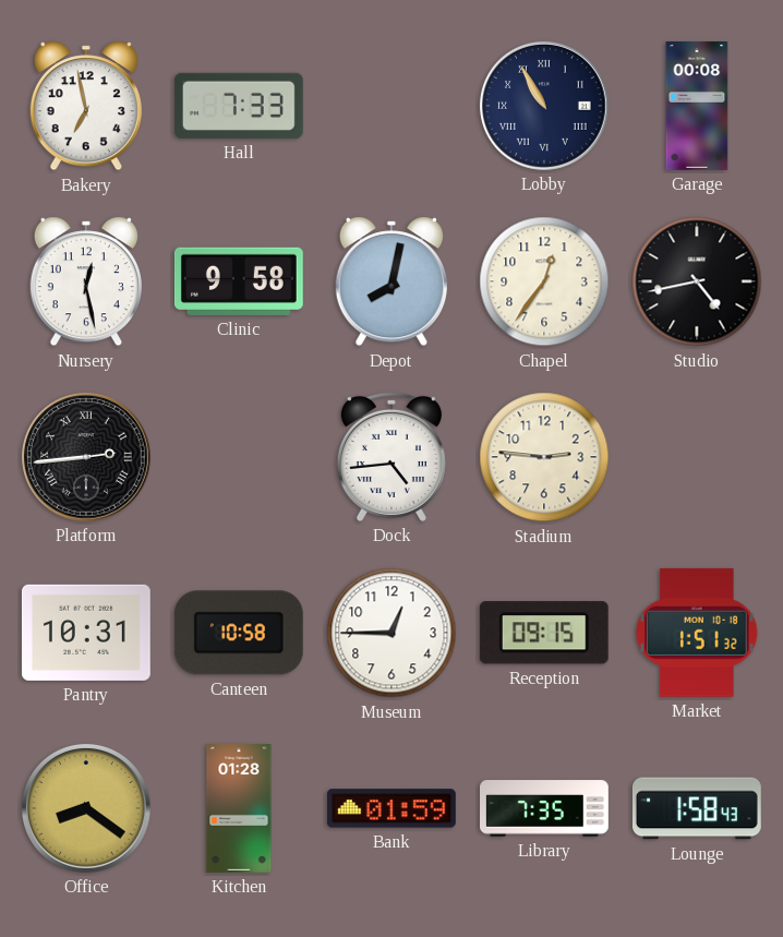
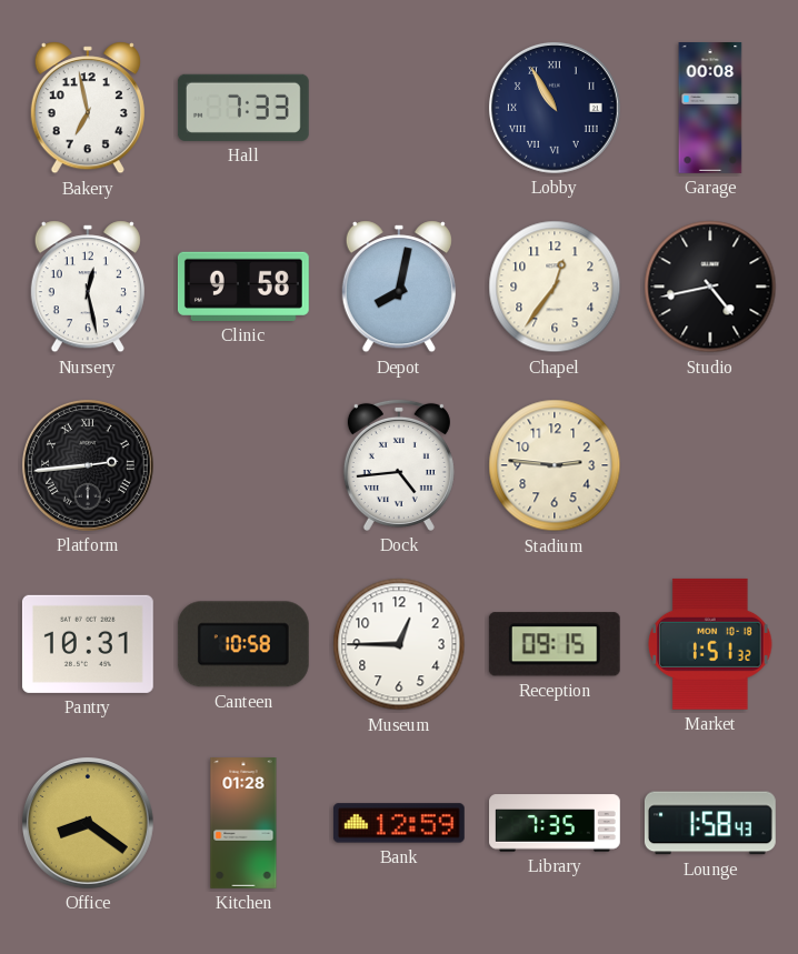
Bank: 01:59 -> 12:59 (399, 823)
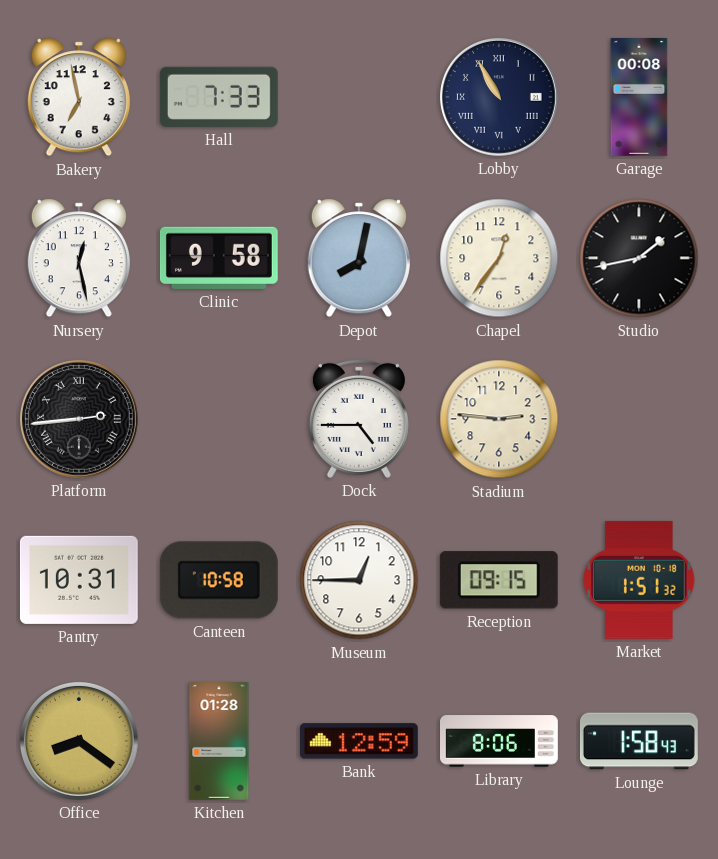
Studio: 4:43 -> 1:43 (639, 258)
Dock: 4:44 -> 4:45 (359, 419)
Library: 7:35 -> 8:06 (500, 741)
